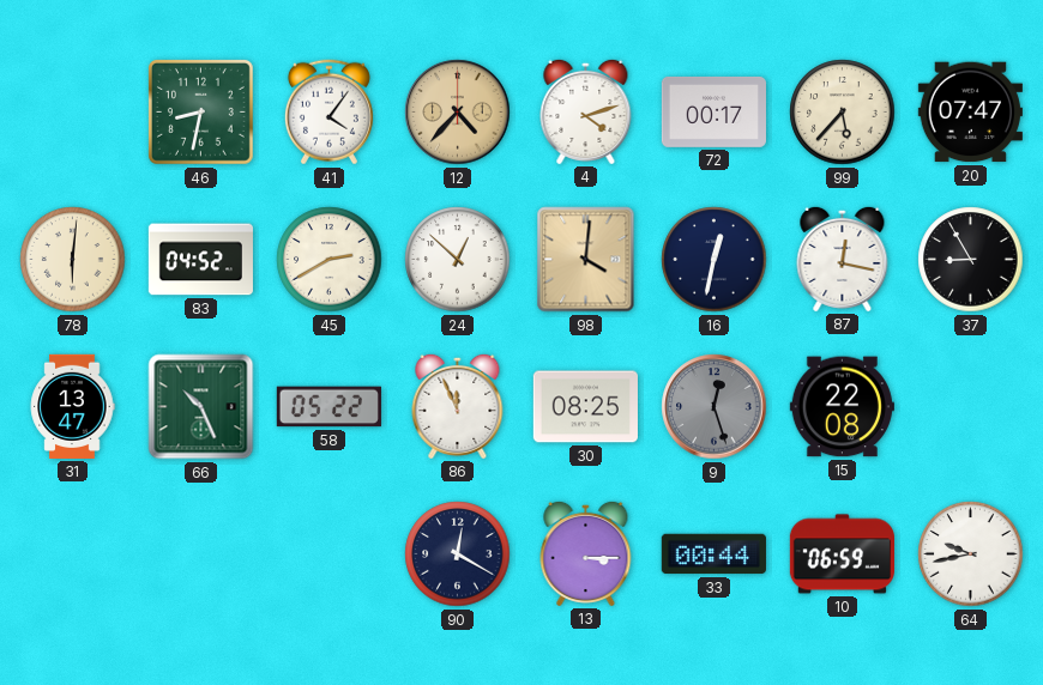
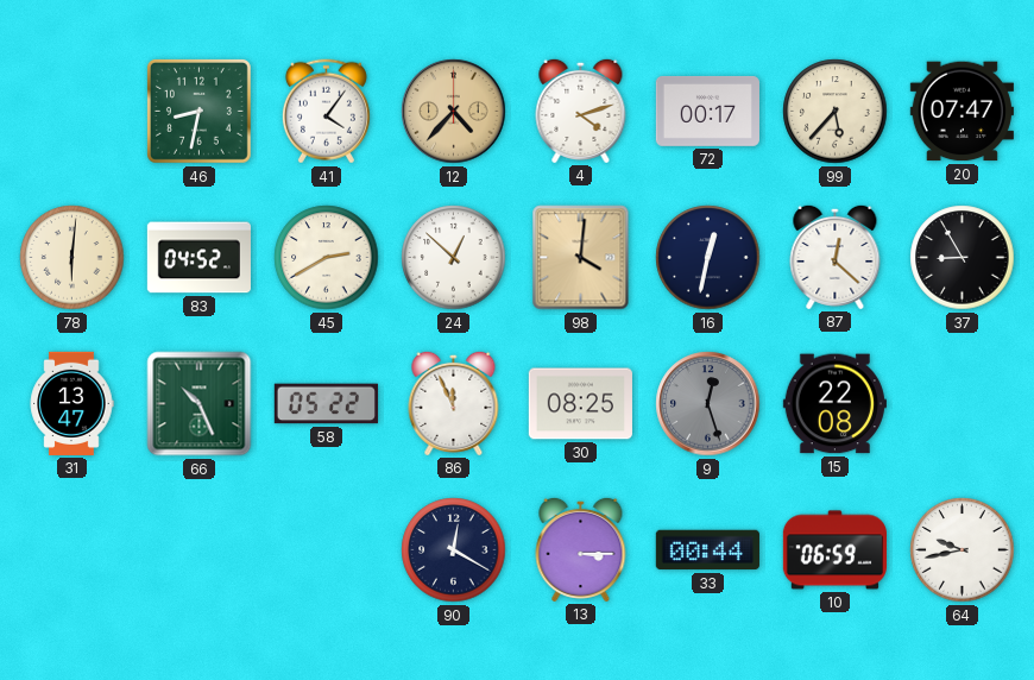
87: 12:17 -> 12:22 (836, 257)
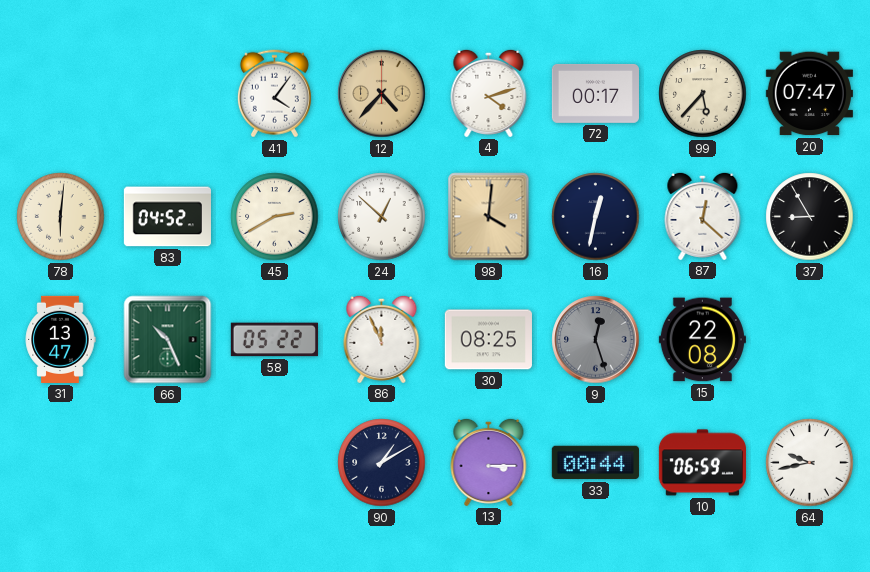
46: 8:32 -> none (198, 111)
90: 12:20 -> 1:10 (382, 463)
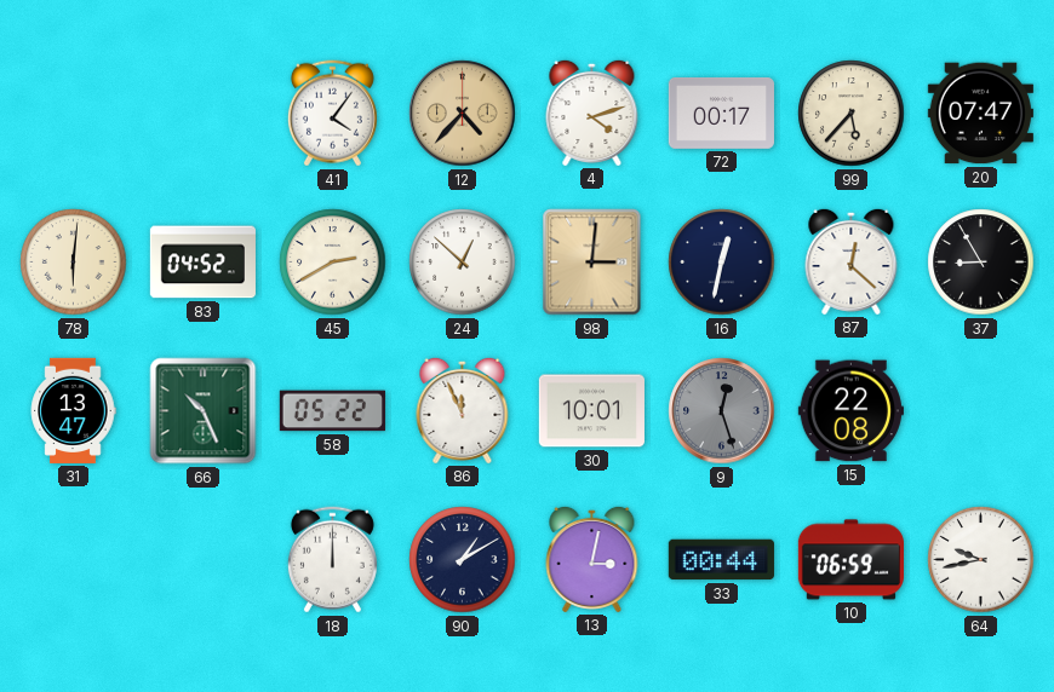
98: 4:01 -> 3:01 (592, 263)
30: 08:25 -> 10:01 (591, 411)
18: none -> 12:00 (332, 560)
13: 3:15 -> 3:02 (592, 559)
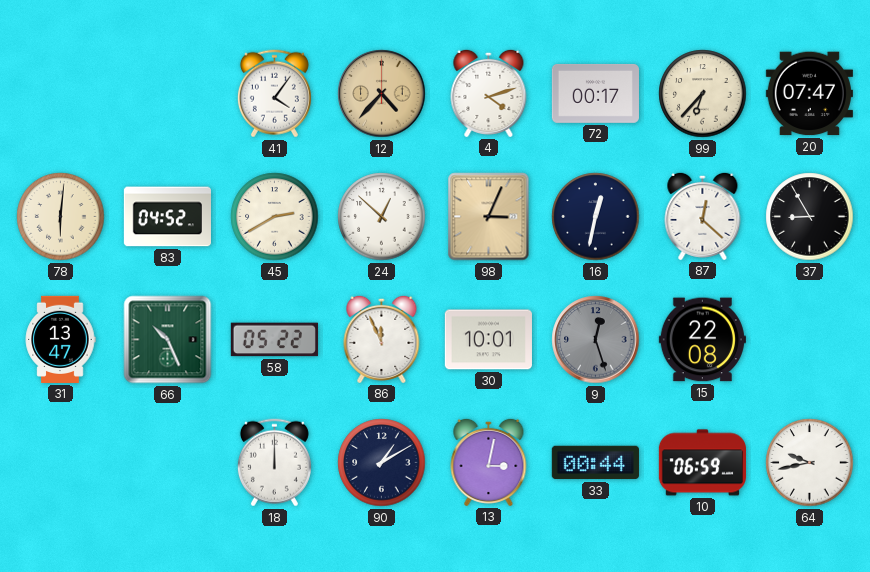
99: 5:37 -> 6:37 (703, 94)
98: 3:01 -> 3:04 (489, 217)
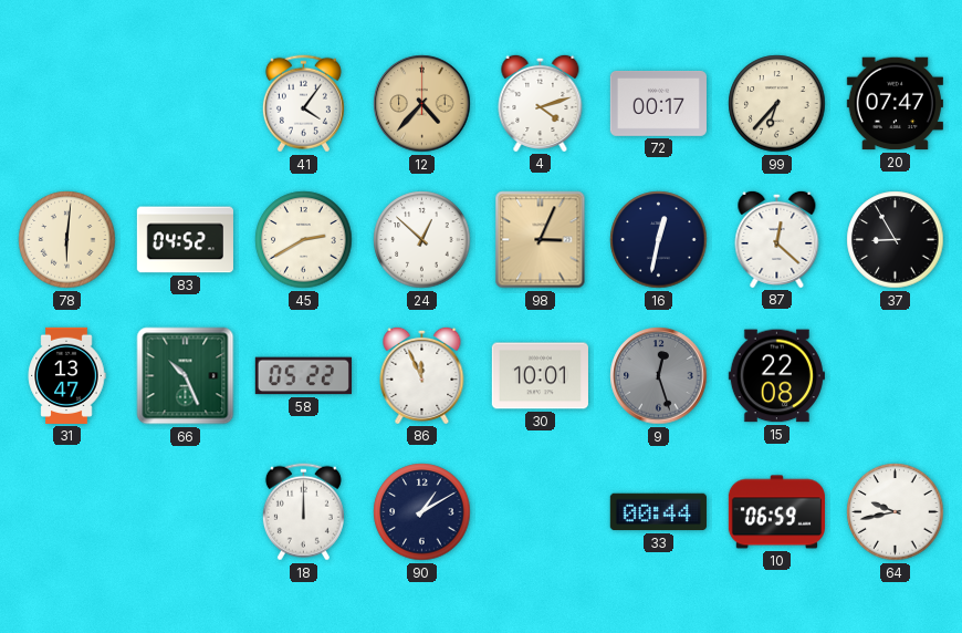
13: 3:02 -> none (489, 462)
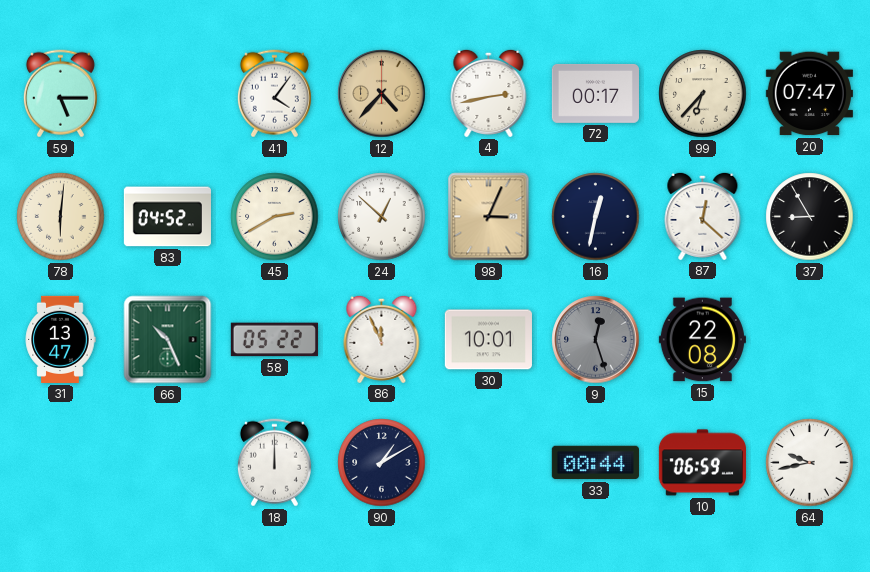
59: none -> 5:15 (60, 94)
4: 4:12 -> 2:43 (489, 93)
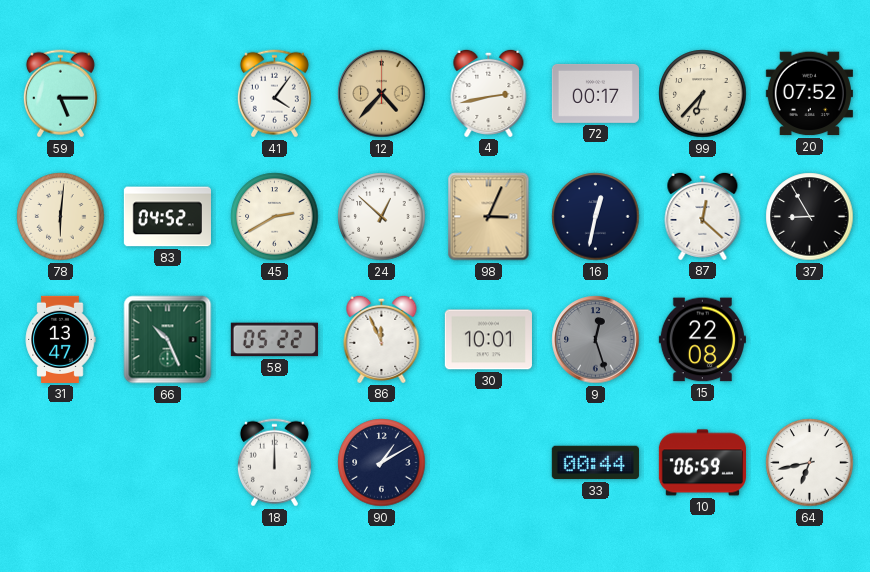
20: 07:47 -> 07:52 (809, 94)
64: 9:43 -> 6:43 (810, 463)
